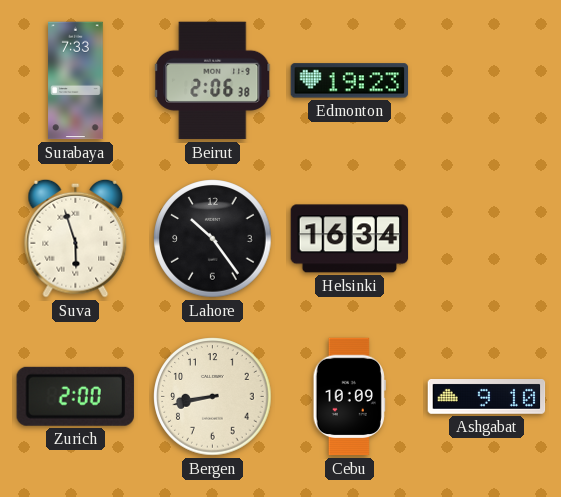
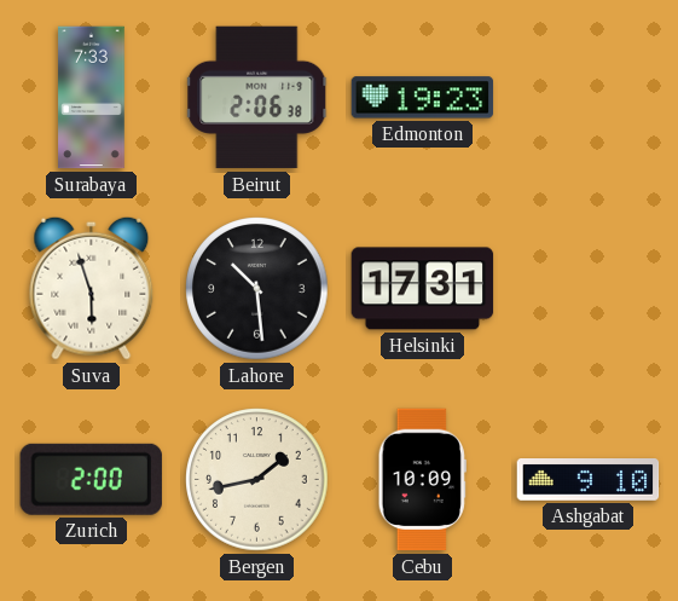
Lahore: 10:24 -> 10:29 (257, 289)
Helsinki: 16:34 -> 17:31 (423, 289)
Bergen: 8:43 -> 1:43 (257, 480)
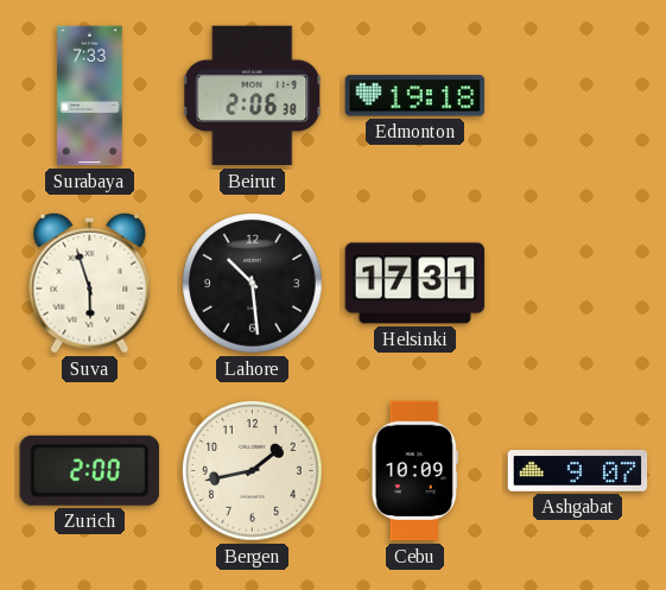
Edmonton: 19:23 -> 19:18 (416, 96)
Ashgabat: 9:10 -> 9:07 (578, 471)
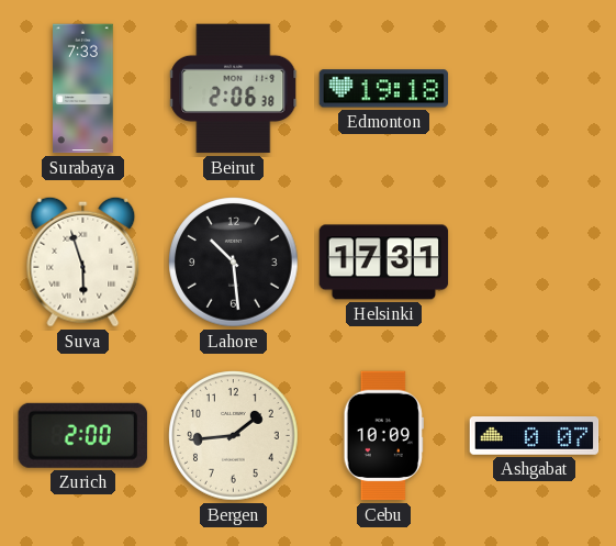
Bergen: 1:43 -> 1:44 (234, 436)
Ashgabat: 9:07 -> 0:07 (535, 436)
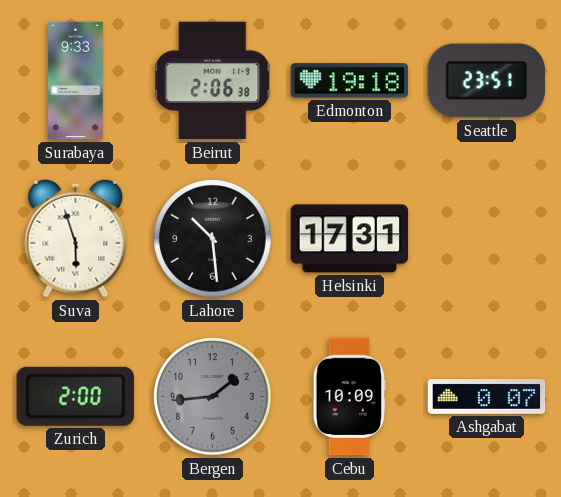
Surabaya: 7:33 -> 9:33 (76, 81)
Seattle: none -> 23:51 (486, 81)
Bergen dial: cream -> grey (213, 397)
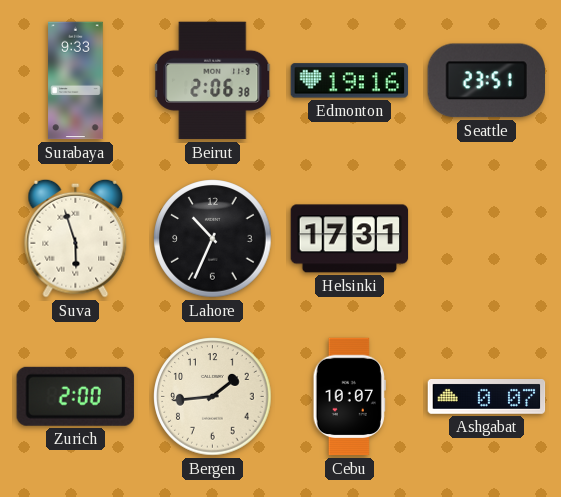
Edmonton: 19:18 -> 19:16 (350, 81)
Lahore: 10:29 -> 10:34 (213, 239)
Bergen dial: grey -> cream (213, 397)
Cebu: 10:09 -> 10:07 (349, 397)
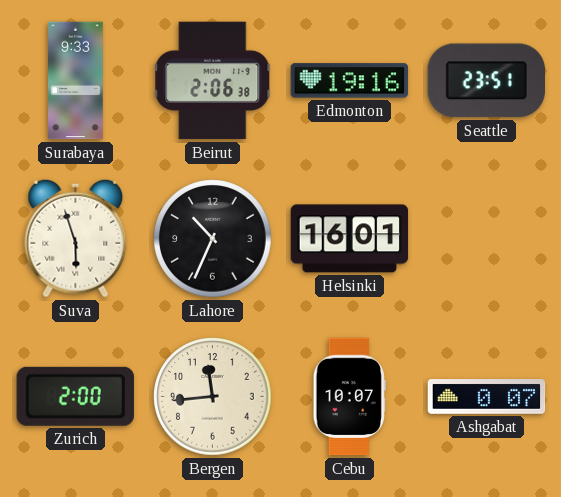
Helsinki: 17:31 -> 16:01 (350, 239)
Bergen: 1:44 -> 11:44 (213, 397)
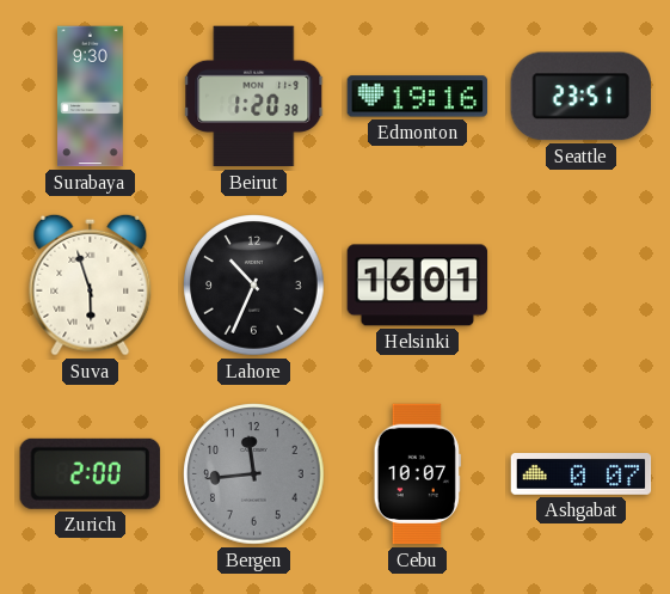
Surabaya: 9:33 -> 9:30 (91, 97)
Beirut: 2:06 -> 1:20 (254, 97)
Bergen dial: cream -> grey (254, 474)
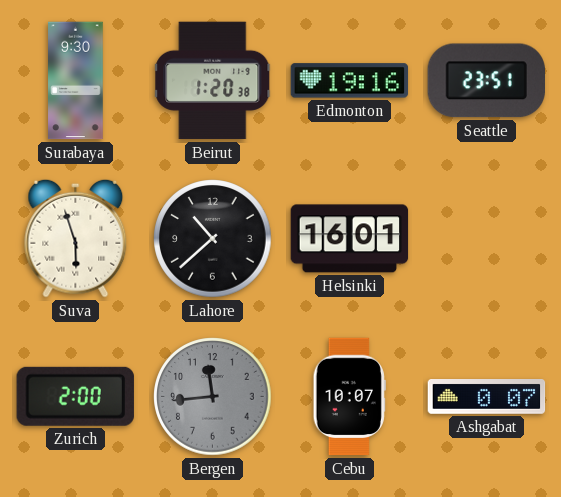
Lahore: 10:34 -> 10:38 (213, 239)
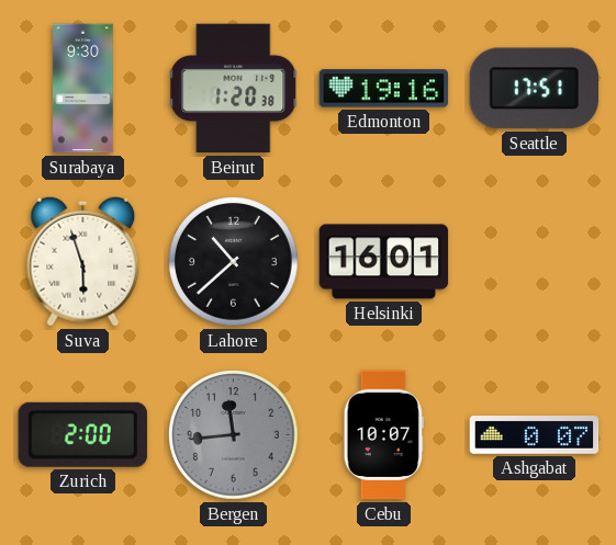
Seattle: 23:51 -> 17:51 (534, 89)
